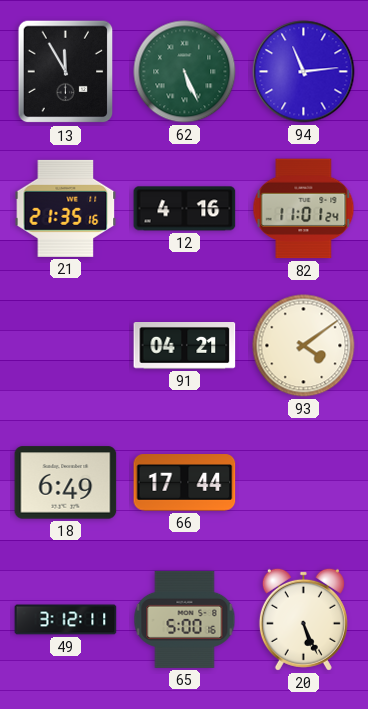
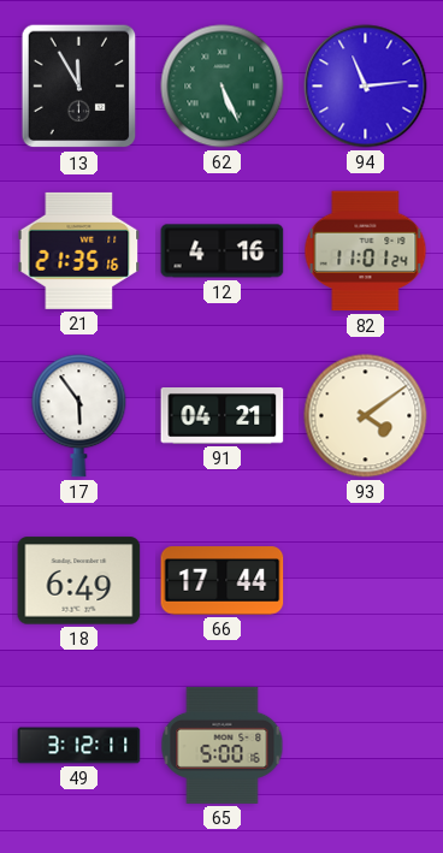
17: none -> 5:54 (79, 416)
20: 5:26 -> none (303, 619)
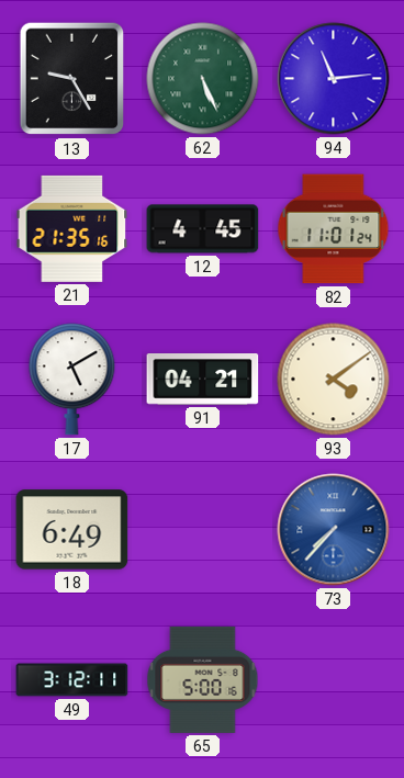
13: 11:55 -> 9:25 (72, 79)
12: 4:16 -> 4:45 (203, 229)
17: 5:54 -> 5:10 (72, 380)
66: 17:44 -> none (223, 581)
73: none -> 7:37 (334, 530)
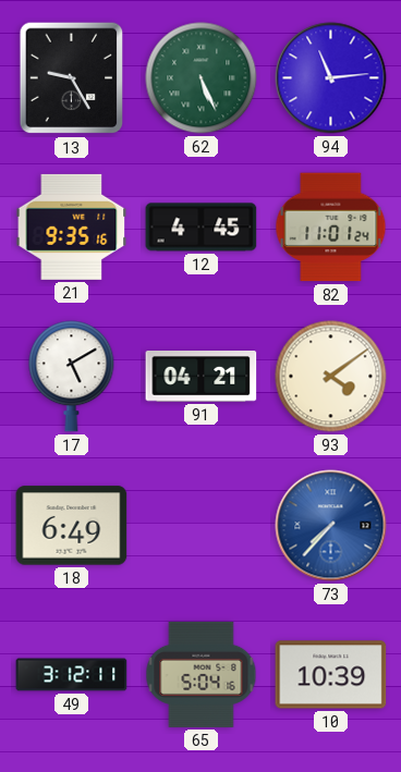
21: 21:35 -> 9:35 (72, 226)
65: 5:00 -> 5:04 (202, 674)
10: none -> 10:39 (331, 675)
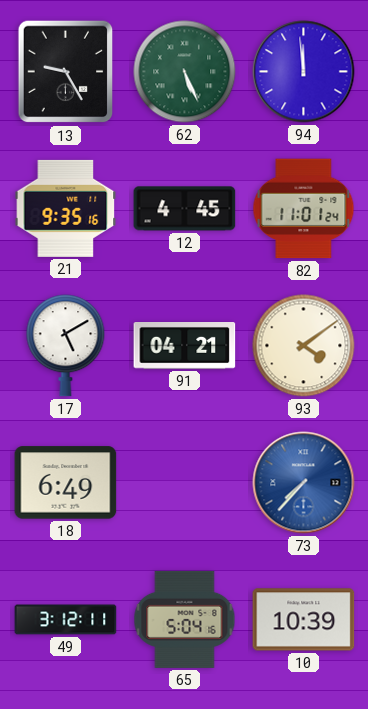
94: 11:14 -> 11:59 (304, 72)
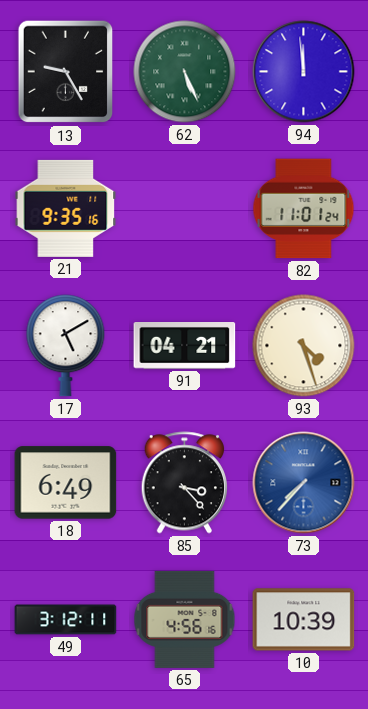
12: 4:45 -> none (185, 209)
93: 4:09 -> 4:27 (304, 346)
85: none -> 3:23 (184, 483)
65: 5:04 -> 4:56 (185, 619)
